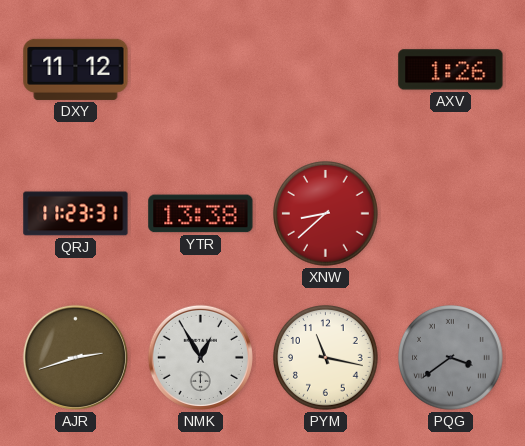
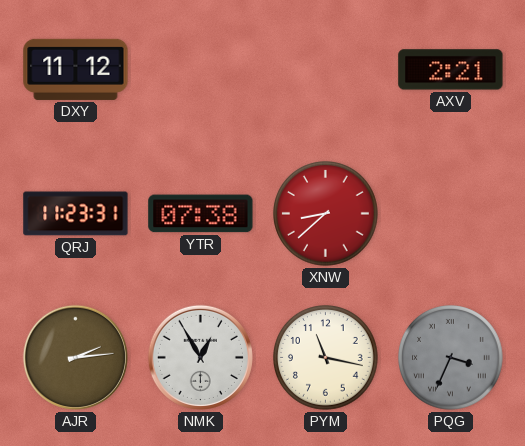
AXV: 1:26 -> 2:21 (451, 70)
YTR: 13:38 -> 07:38 (201, 214)
AJR: 2:42 -> 2:14 (75, 357)
PQG: 3:39 -> 3:34 (451, 358)
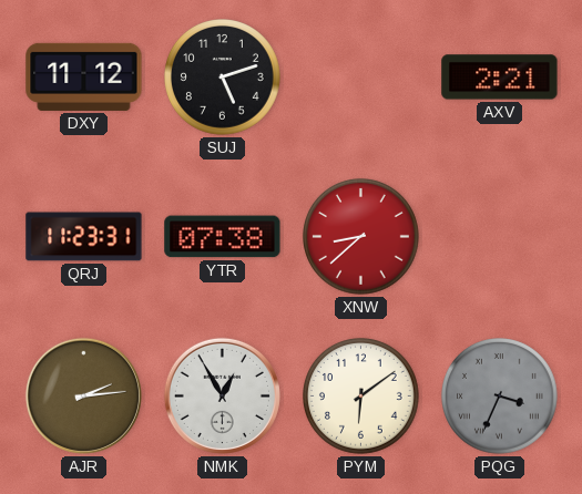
SUJ: none -> 5:12 (223, 78)
PYM: 11:17 -> 6:09 (361, 397)
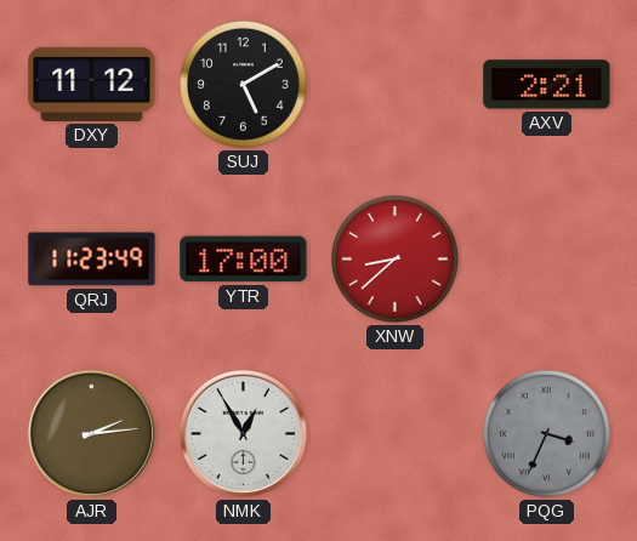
SUJ: 5:12 -> 5:10 (244, 85)
QRJ: 11:23:31 -> 11:23:49 (92, 260)
YTR: 07:38 -> 17:00 (244, 260)
PYM: 6:09 -> none (361, 397)
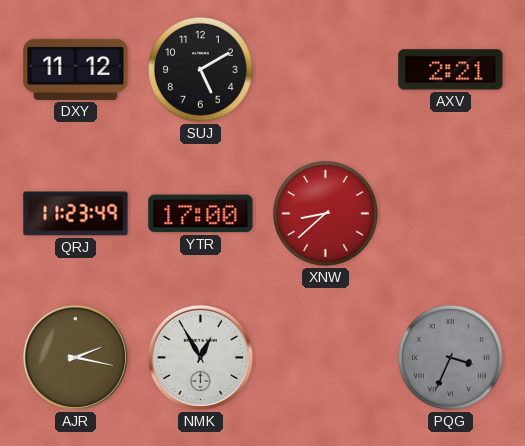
AJR: 2:14 -> 2:17 (75, 357)
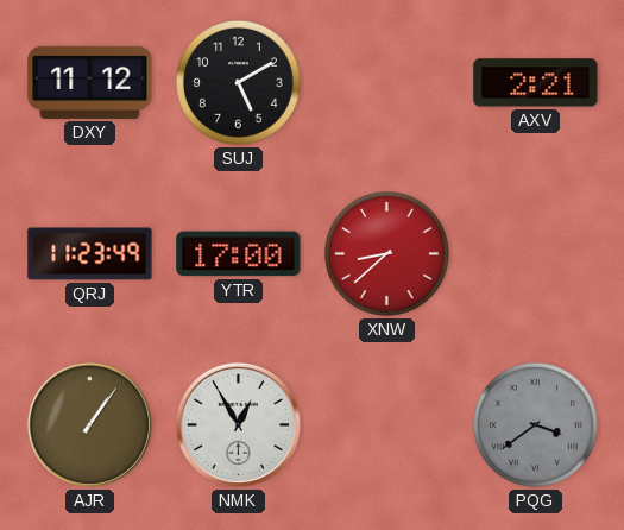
AJR: 2:17 -> 1:06 (89, 424)
PQG: 3:34 -> 3:39 (536, 425)
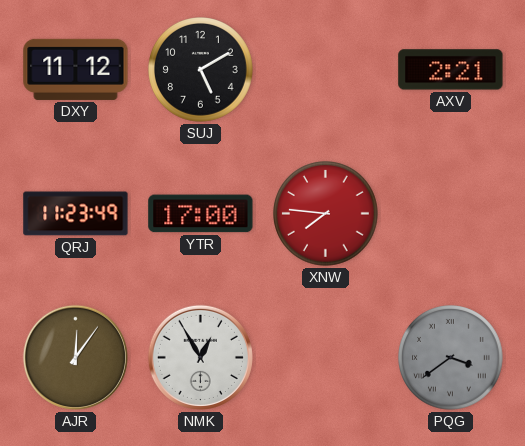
XNW: 8:38 -> 7:46 (326, 214)
AJR: 1:06 -> 12:06 (75, 357)
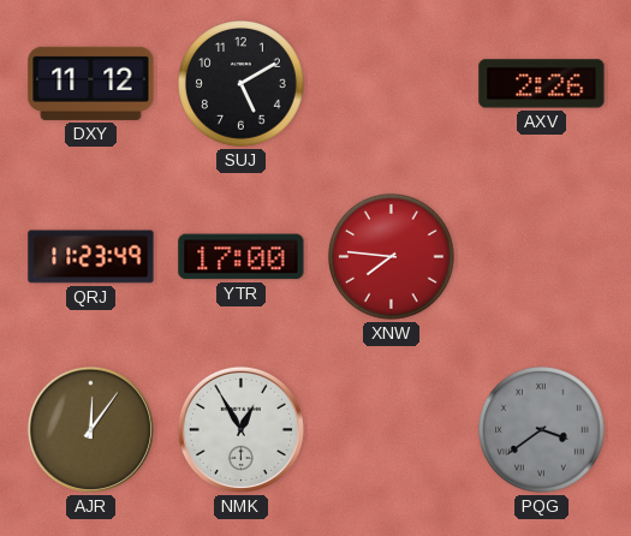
AXV: 2:21 -> 2:26 (542, 84)
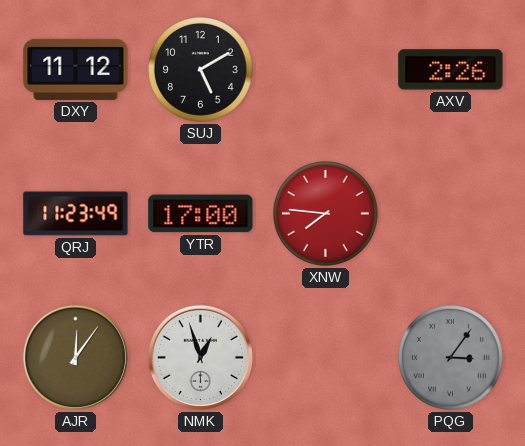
NMK: 12:55 -> 12:57 (200, 357)
PQG: 3:39 -> 3:06 (451, 358)
